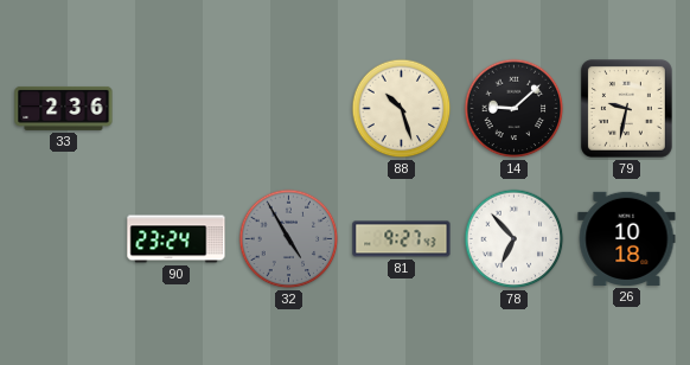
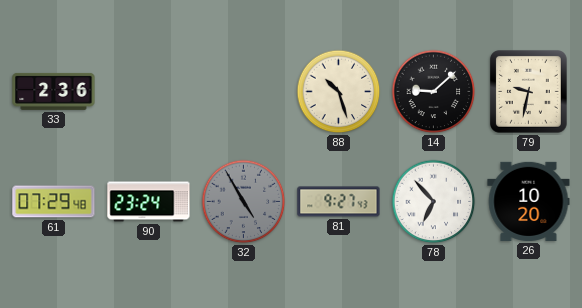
61: none -> 07:29 (54, 202)
26: 10:18 -> 10:20 (529, 201)
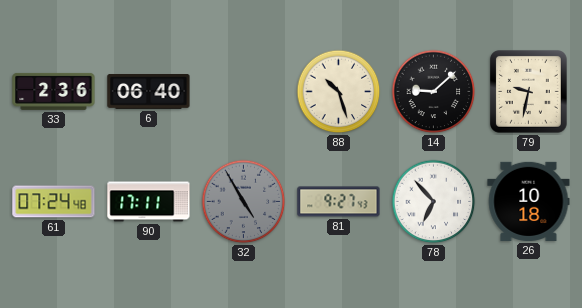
6: none -> 06:40 (149, 92)
61: 07:29 -> 07:24 (54, 202)
90: 23:24 -> 17:11 (149, 202)
26: 10:20 -> 10:18 (529, 201)
